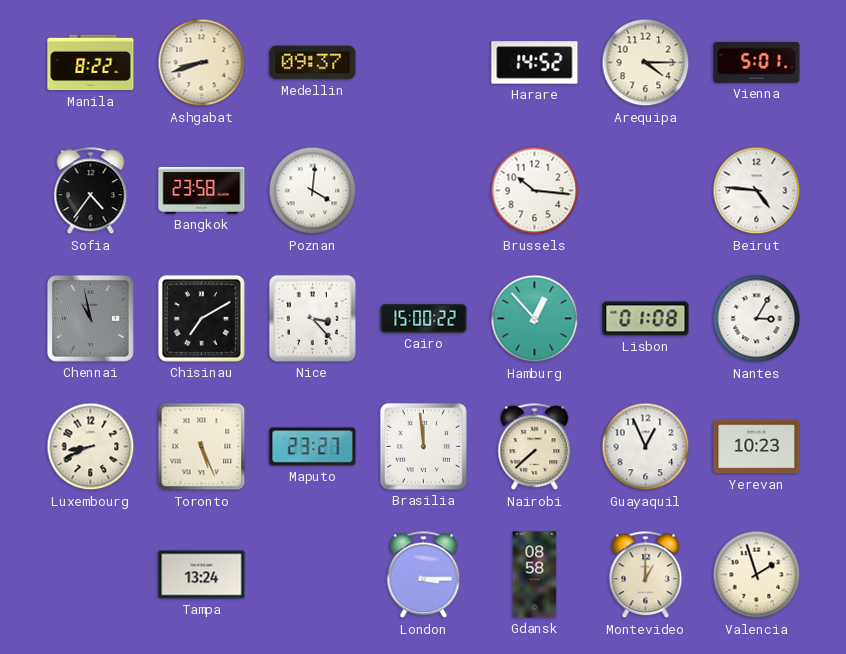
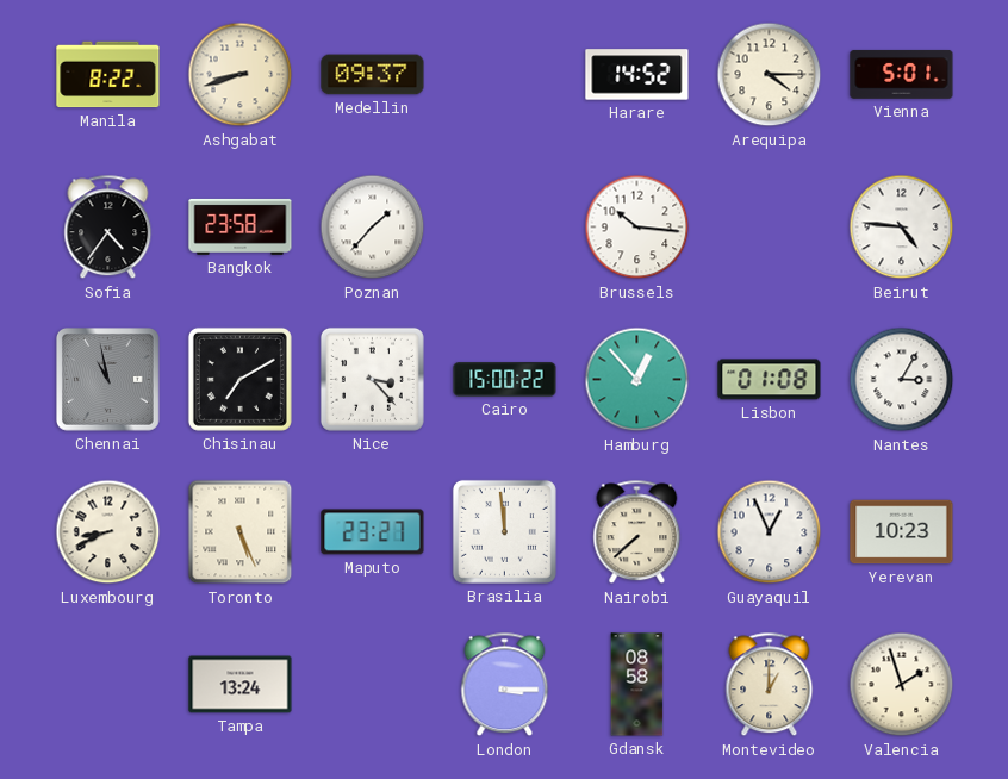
Poznan: 4:01 -> 1:37 (373, 228)
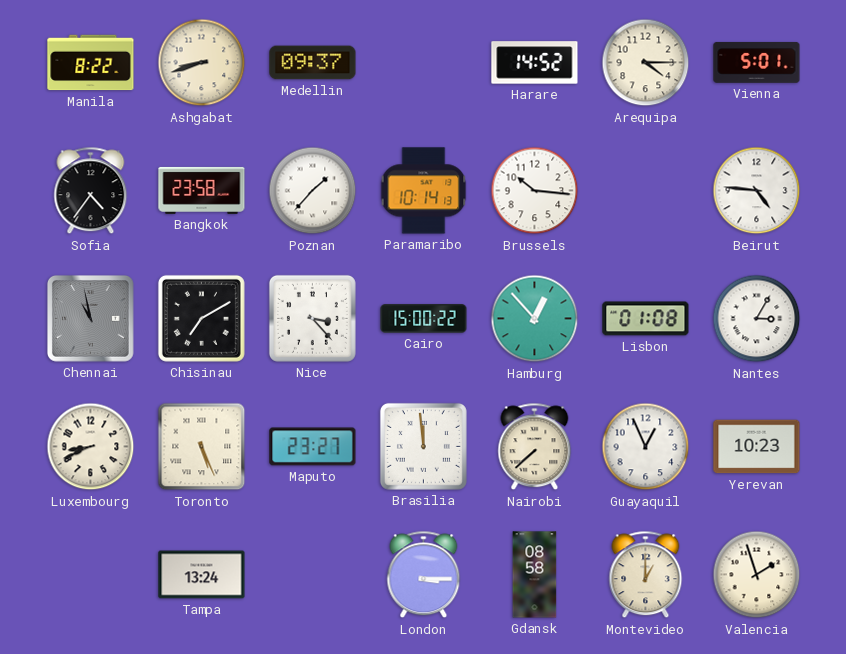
Paramaribo: none -> 10:14 (424, 191)
